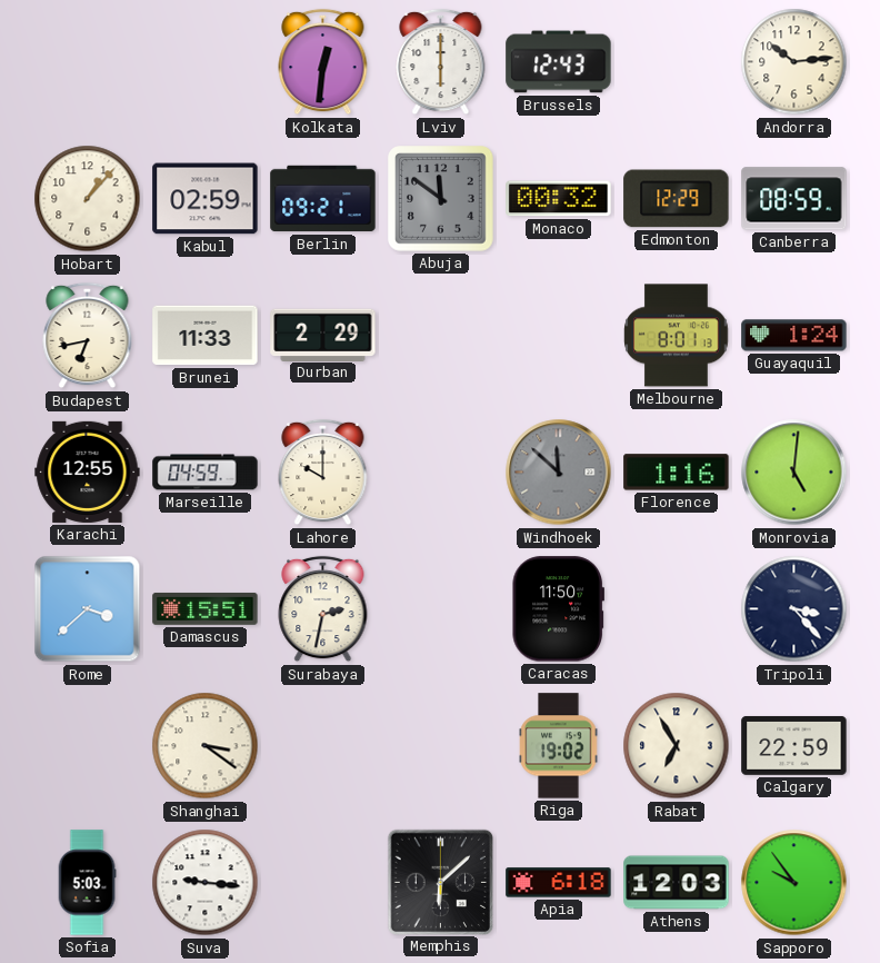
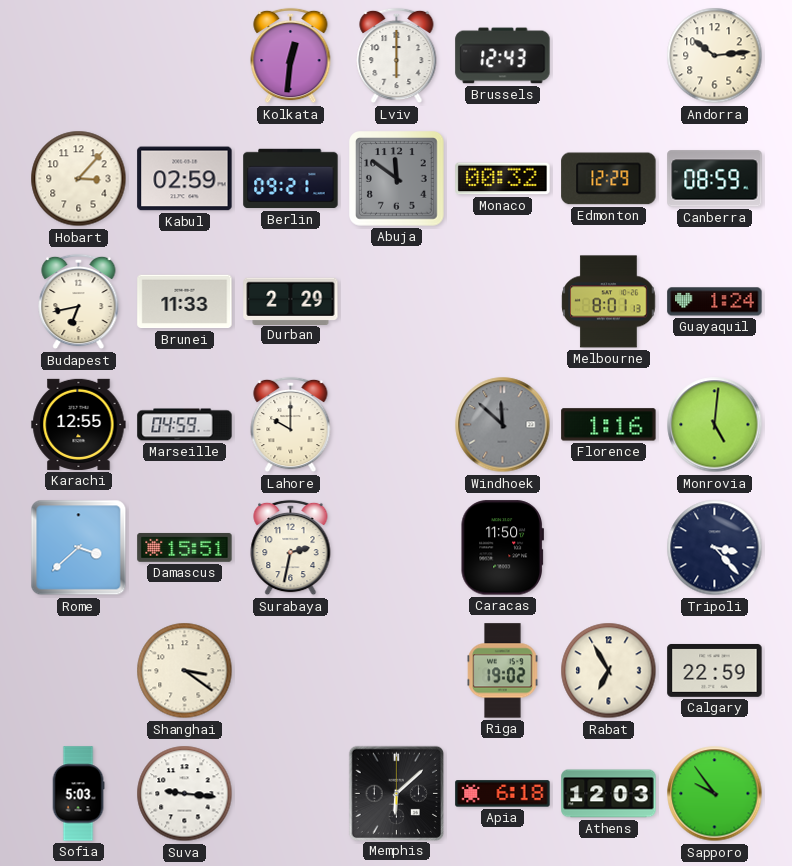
Hobart: 1:07 -> 3:07 (79, 179)
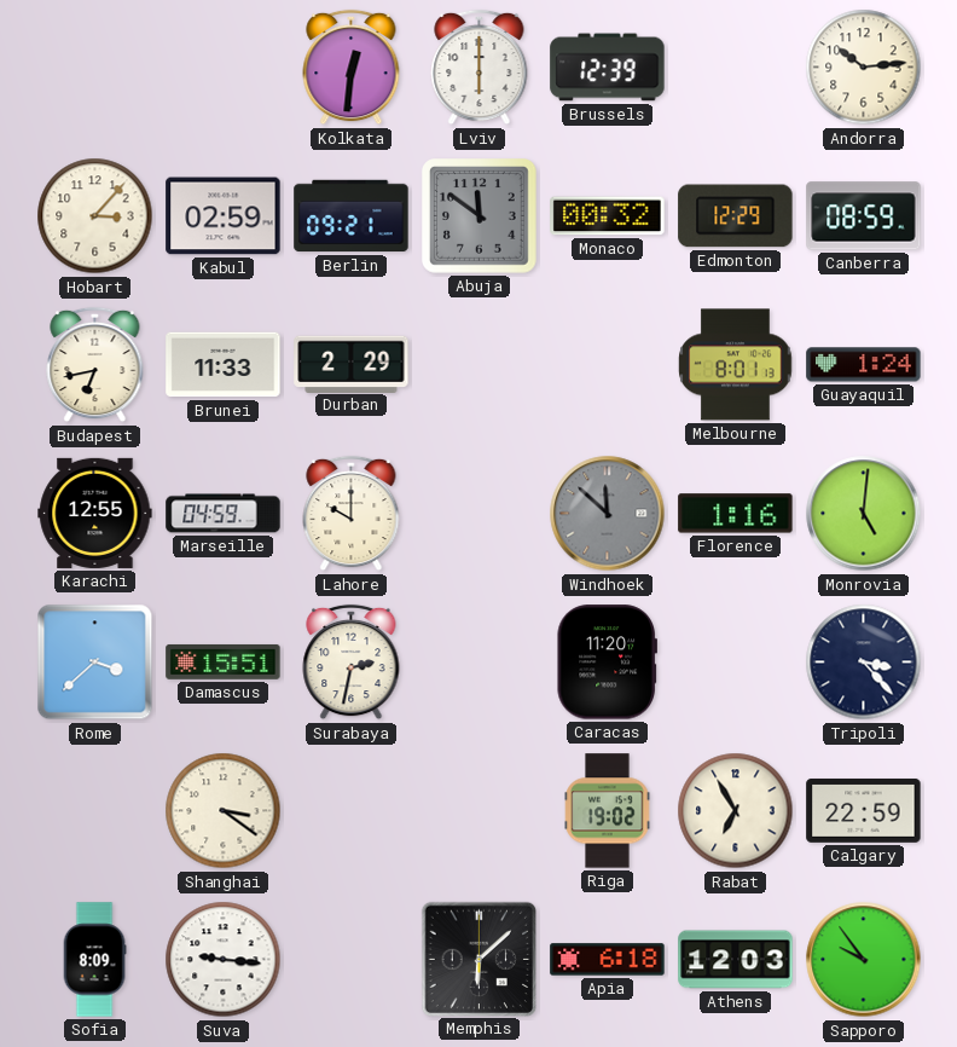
Brussels: 12:43 -> 12:39 (608, 68)
Caracas: 11:50 -> 11:20 (607, 663)
Sofia: 5:03 -> 8:09 (94, 960)
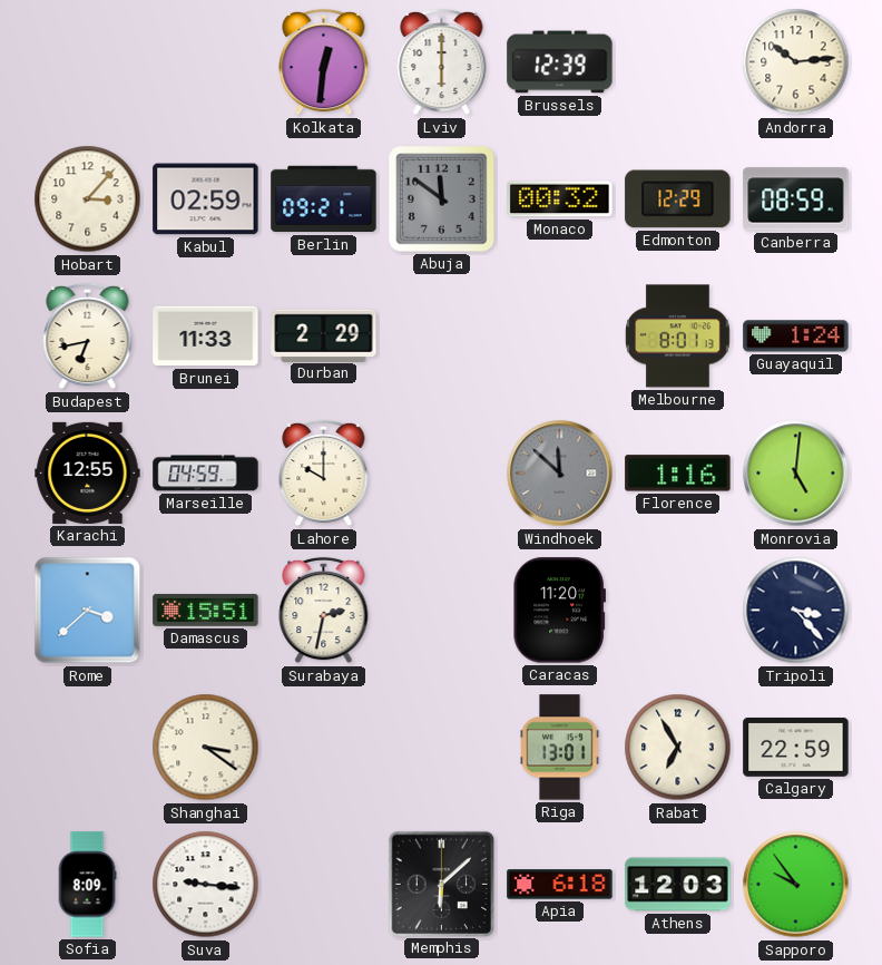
Riga: 19:02 -> 13:01 (560, 748)
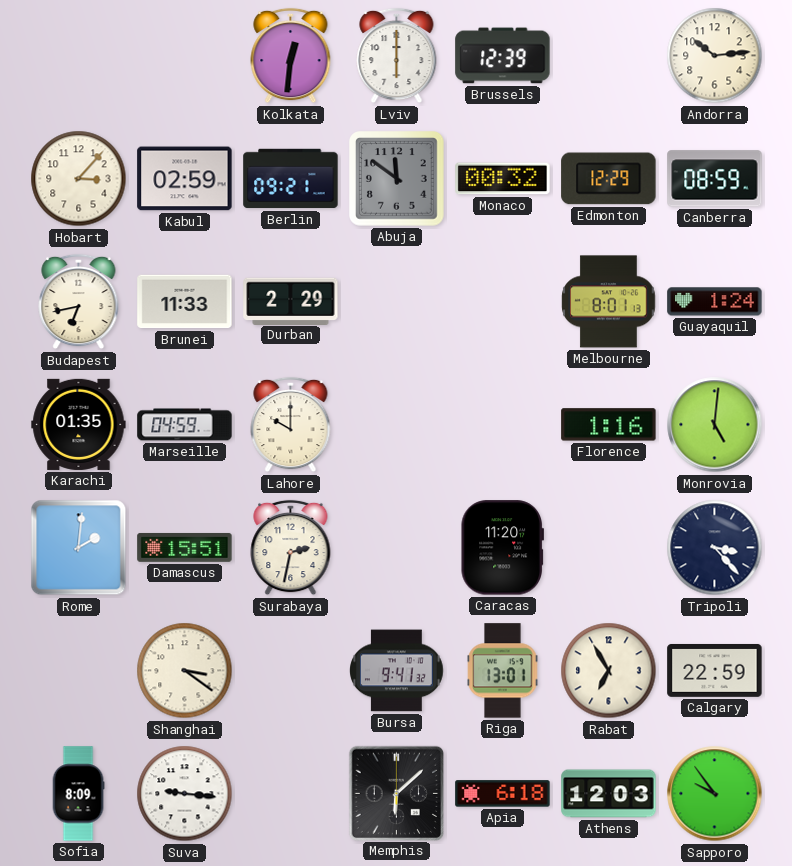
Karachi: 12:55 -> 01:35 (79, 424)
Windhoek: 11:52 -> none (560, 474)
Rome: 3:38 -> 2:01 (79, 548)
Bursa: none -> 9:41 (397, 671)
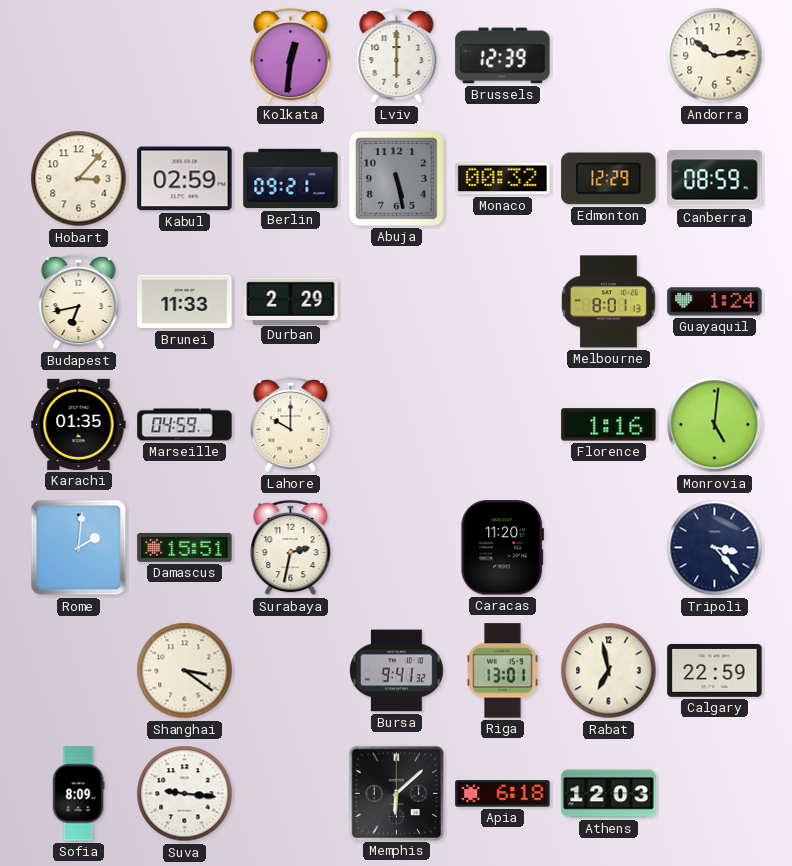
Abuja: 11:51 -> 5:28 (397, 179)
Rabat: 6:55 -> 6:58 (609, 671)
Sapporo: 9:54 -> none (715, 794)
